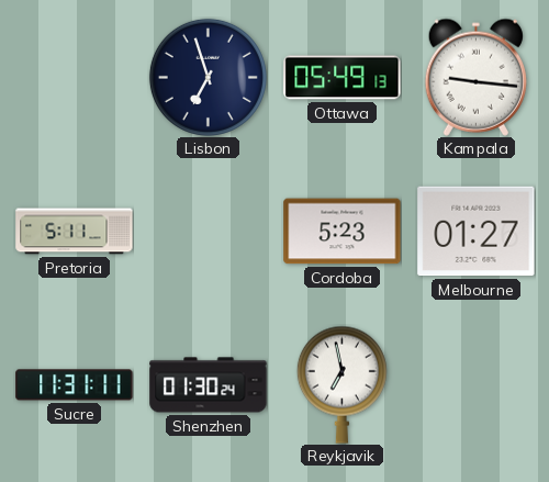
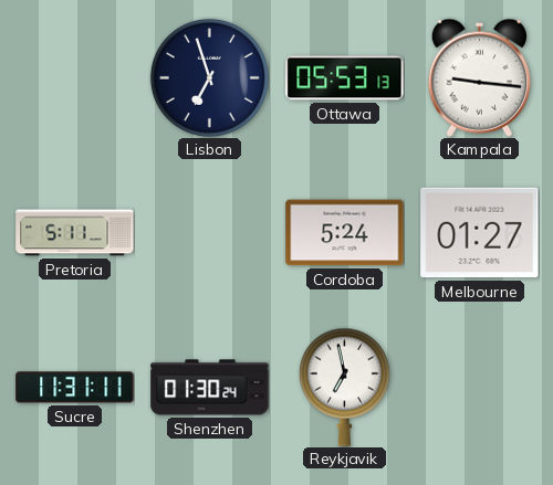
Ottawa: 05:49 -> 05:53 (345, 78)
Cordoba: 5:23 -> 5:24 (345, 233)
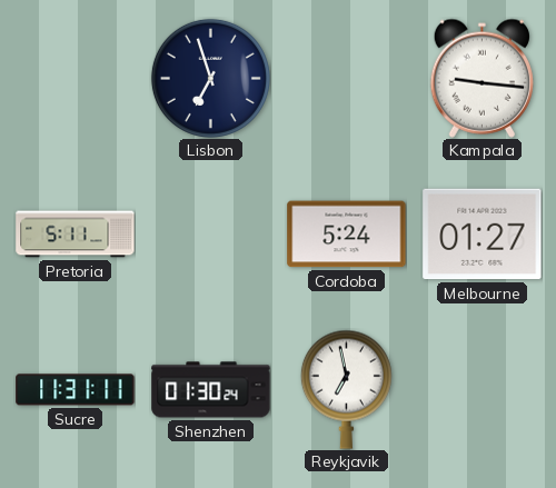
Ottawa: 05:53 -> none (345, 78)
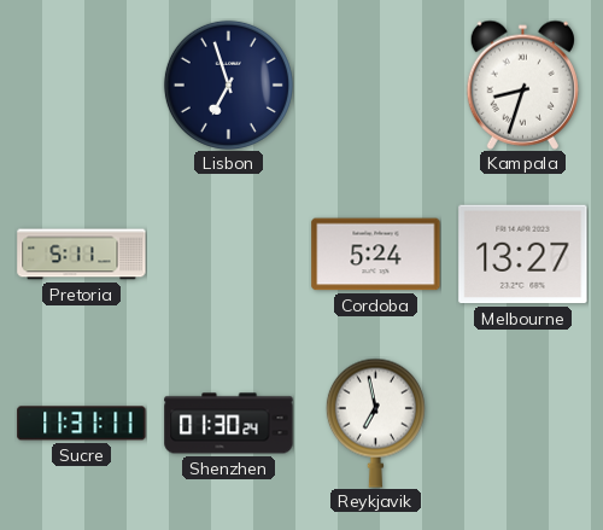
Kampala: 9:16 -> 8:33 (522, 85)
Melbourne: 01:27 -> 13:27 (523, 255)
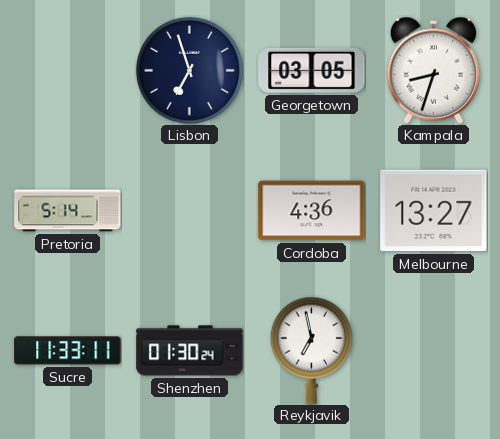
Georgetown: none -> 03:05 (312, 70)
Pretoria: 5:11 -> 5:14 (68, 211)
Cordoba: 5:24 -> 4:36 (312, 211)
Sucre: 11:31 -> 11:33 (68, 351)
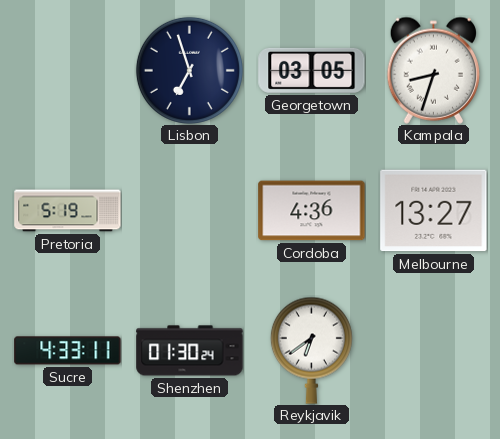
Pretoria: 5:14 -> 5:19 (68, 211)
Sucre: 11:33 -> 4:33 (68, 351)
Reykjavik: 6:58 -> 6:39 (311, 350)
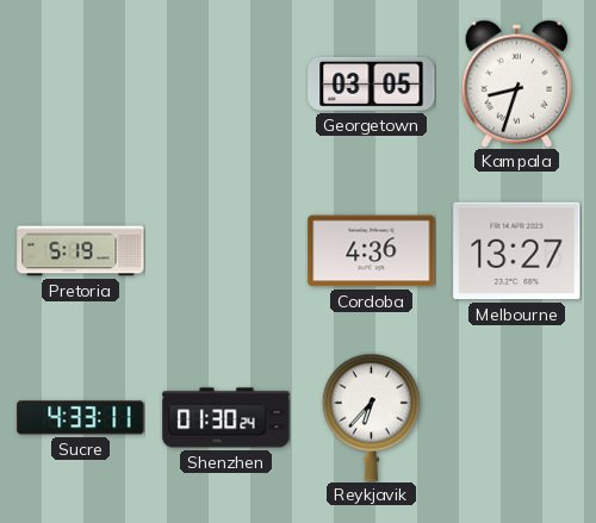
Lisbon: 6:57 -> none (189, 70)
Reykjavik: 6:39 -> 6:37 (371, 417)
